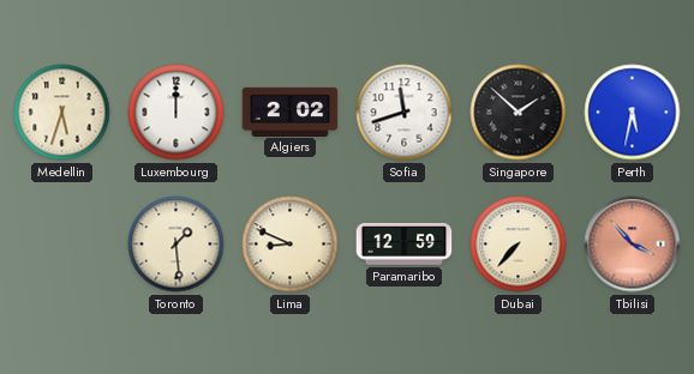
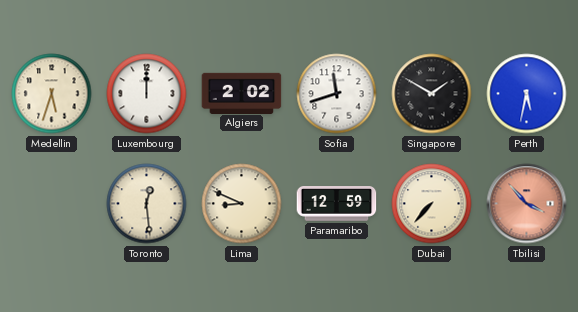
Singapore: 1:52 -> 1:50 (432, 94)
Toronto: 1:29 -> 12:29 (147, 204)
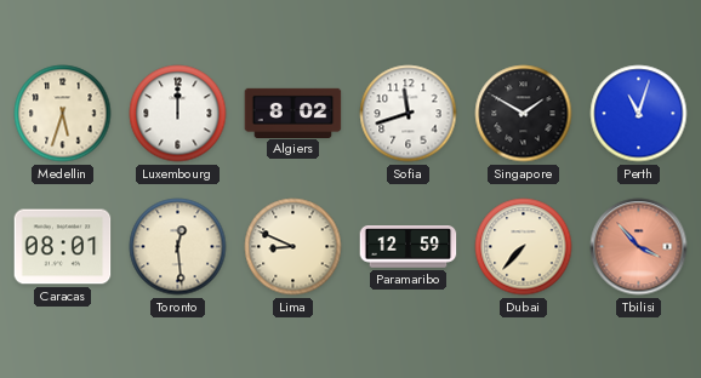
Algiers: 2:02 -> 8:02 (293, 113)
Perth: 5:32 -> 11:03 (639, 114)
Caracas: none -> 08:01 (63, 247)
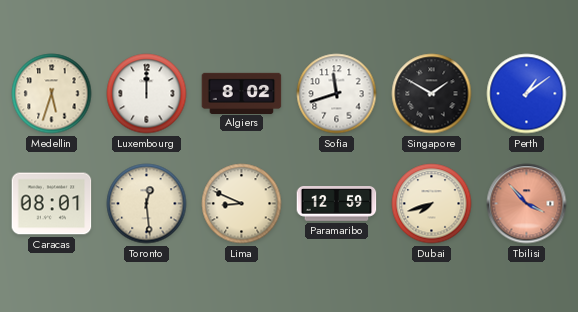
Perth: 11:03 -> 1:09 (527, 94)
Dubai: 7:37 -> 7:42 (432, 204)
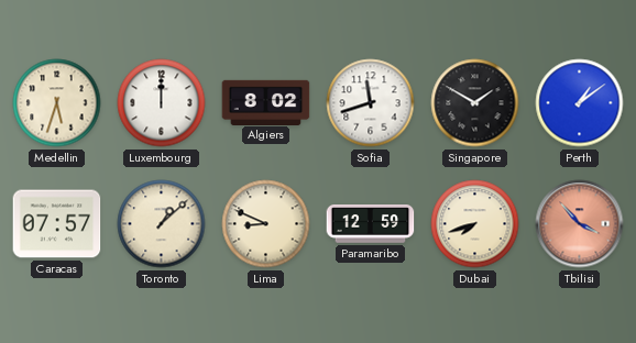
Caracas: 08:01 -> 07:57 (57, 224)
Toronto: 12:29 -> 1:08 (162, 224)
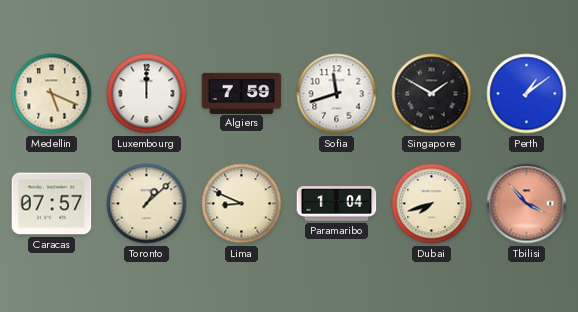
Medellin: 5:33 -> 5:19 (52, 94)
Algiers: 8:02 -> 7:59 (242, 93)
Paramaribo: 12:59 -> 1:04 (337, 204)
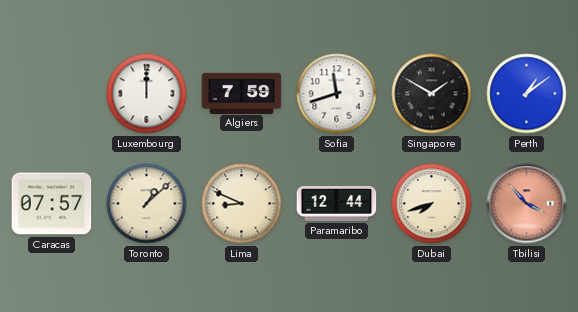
Medellin: 5:19 -> none (52, 94)
Paramaribo: 1:04 -> 12:44 (337, 204)
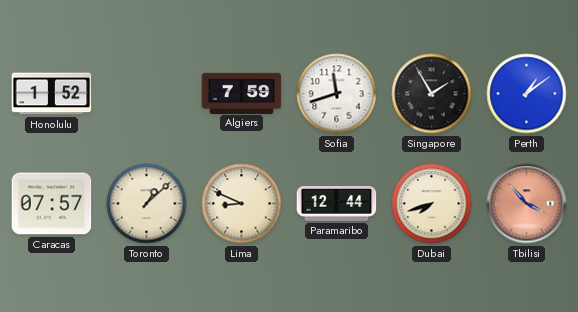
Honolulu: none -> 1:52 (52, 94)
Luxembourg: 12:00 -> none (147, 94)
Singapore: 1:50 -> 1:55 (432, 94)
